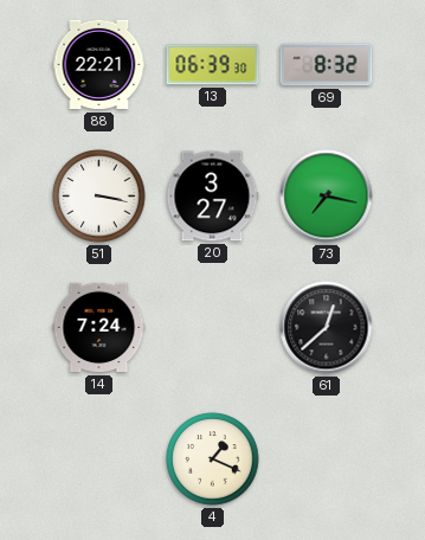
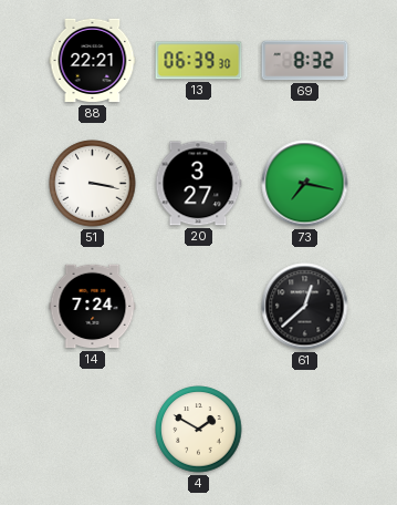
4: 1:19 -> 1:50 (199, 430)
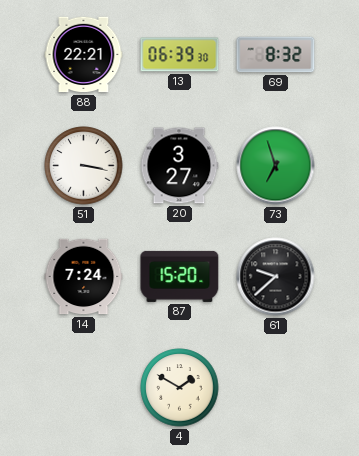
73: 7:17 -> 6:57 (276, 166)
87: none -> 15:20 (180, 276)
61: 12:38 -> 9:38 (276, 277)
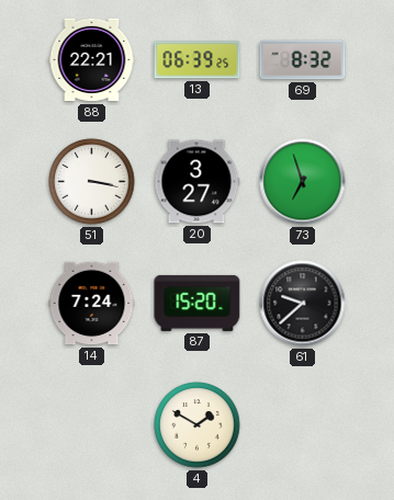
13: 06:39:30 -> 06:39:25 (198, 60)
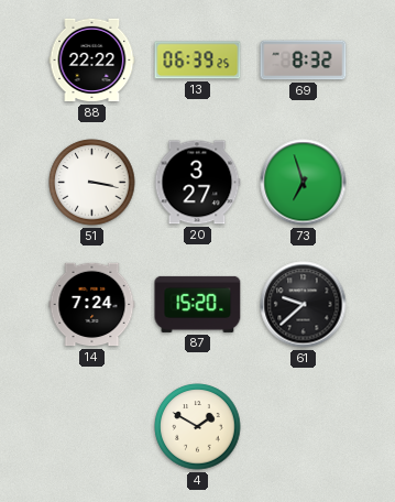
88: 22:21 -> 22:22 (92, 61)
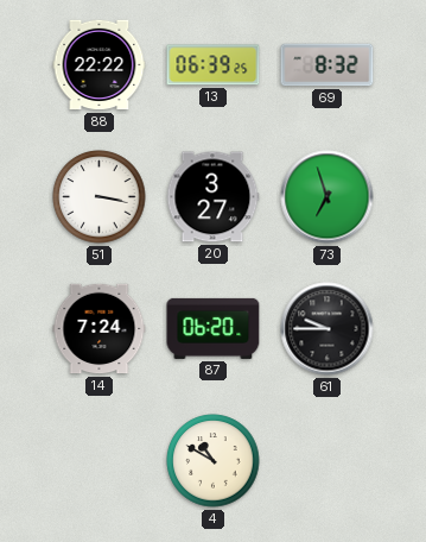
87: 15:20 -> 06:20 (214, 328)
61: 9:38 -> 9:45 (328, 329)
4: 1:50 -> 10:50 (214, 461)
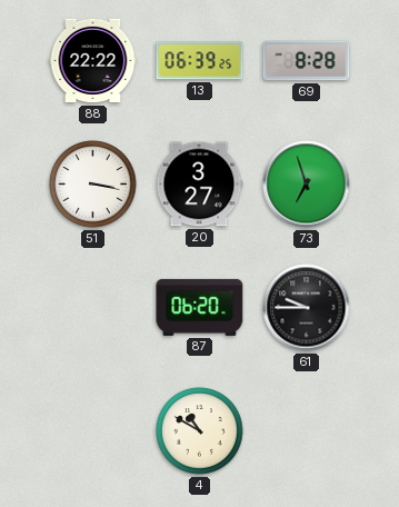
69: 8:32 -> 8:28 (307, 61)
14: 7:24 -> none (100, 329)
